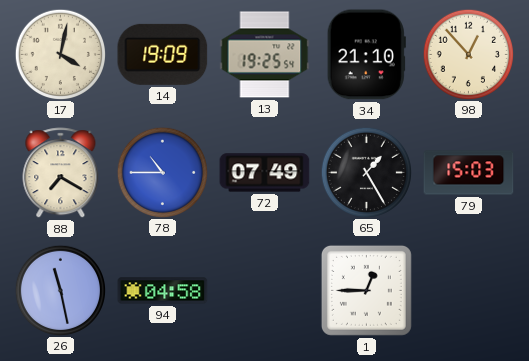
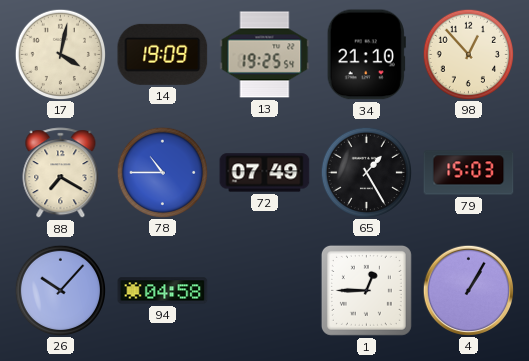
26: 11:28 -> 10:07 (60, 290)
4: none -> 1:05 (468, 290)
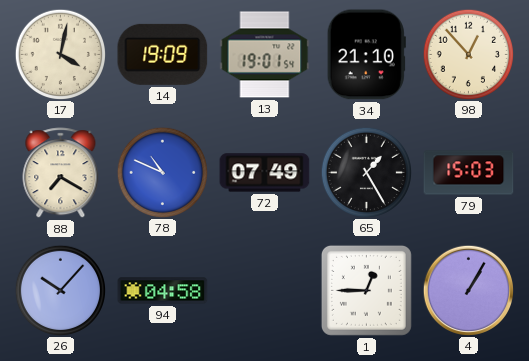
13: 19:25 -> 19:01 (265, 55)
78: 10:45 -> 10:49 (162, 172)
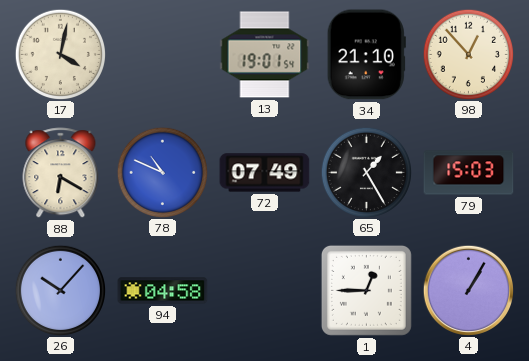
14: 19:09 -> none (163, 54)
88: 7:20 -> 6:20 (61, 173)
